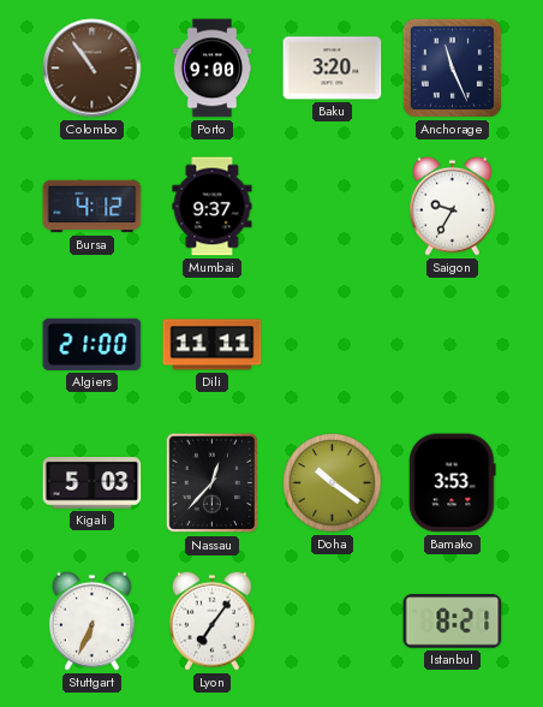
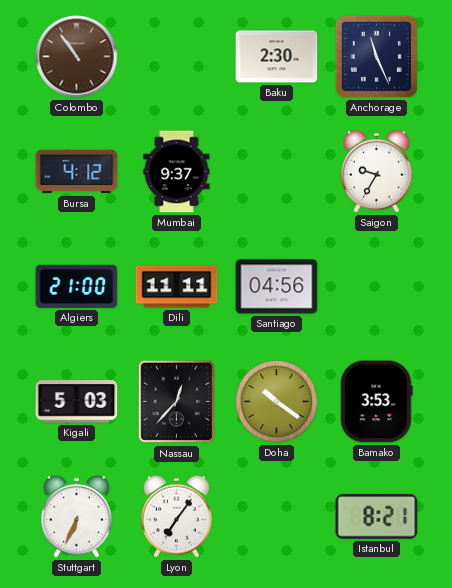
Porto: 9:00 -> none (213, 69)
Baku: 3:20 -> 2:30 (277, 57)
Santiago: none -> 04:56 (277, 287)
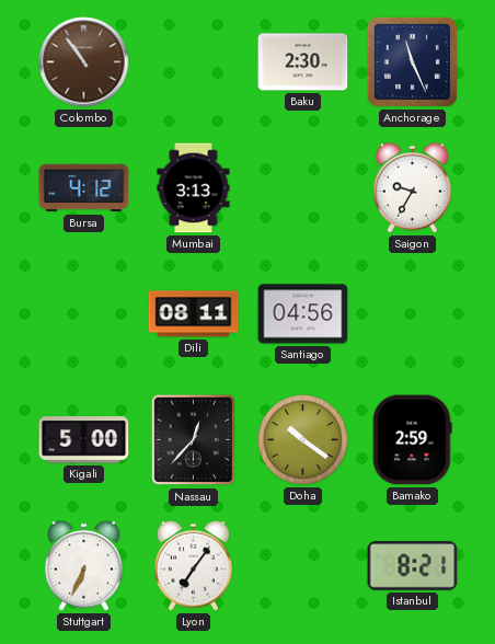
Mumbai: 9:37 -> 3:13 (194, 188)
Algiers: 21:00 -> none (77, 286)
Dili: 11:11 -> 08:11 (194, 314)
Kigali: 5:03 -> 5:00 (84, 440)
Bamako: 3:53 -> 2:59 (413, 440)
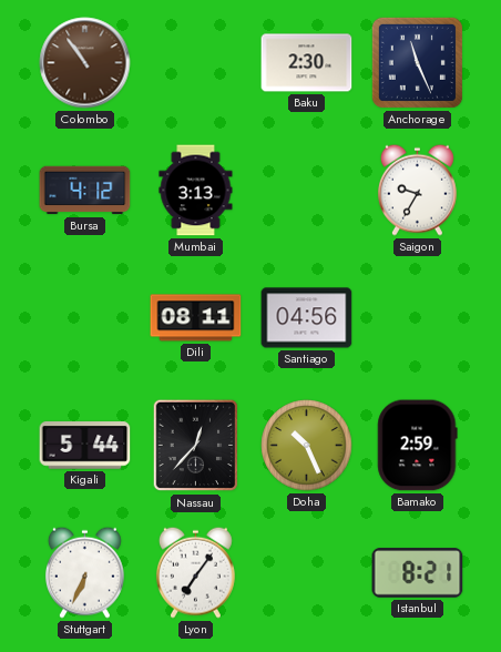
Kigali: 5:00 -> 5:44 (85, 446)
Doha: 10:21 -> 10:26 (307, 446)
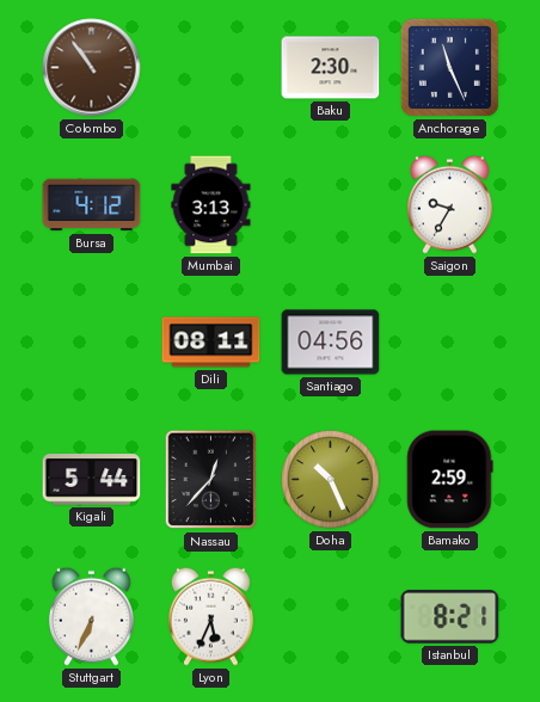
Lyon: 7:06 -> 5:34 (210, 616)
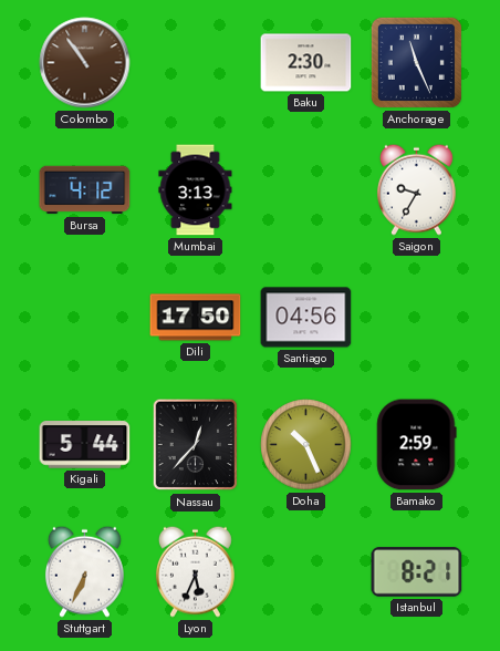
Dili: 08:11 -> 17:50 (196, 318)
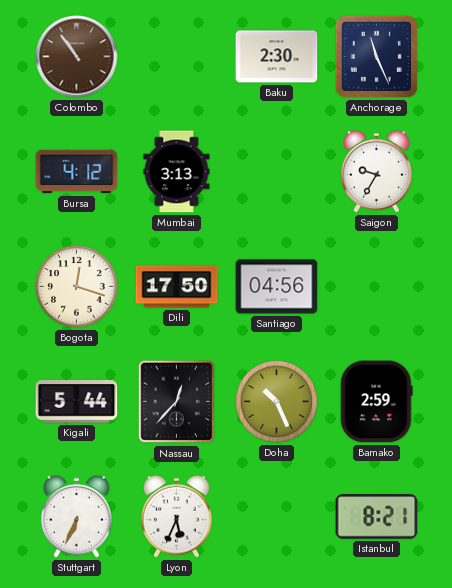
Bogota: none -> 12:18 (77, 287)
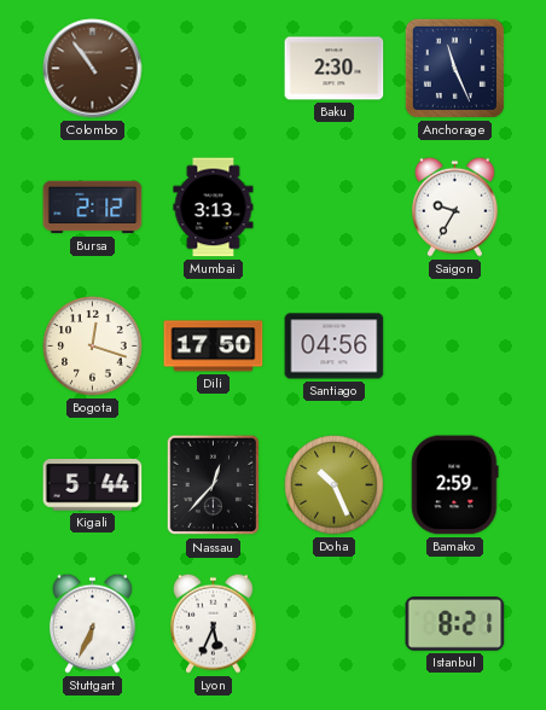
Bursa: 4:12 -> 2:12 (93, 208)
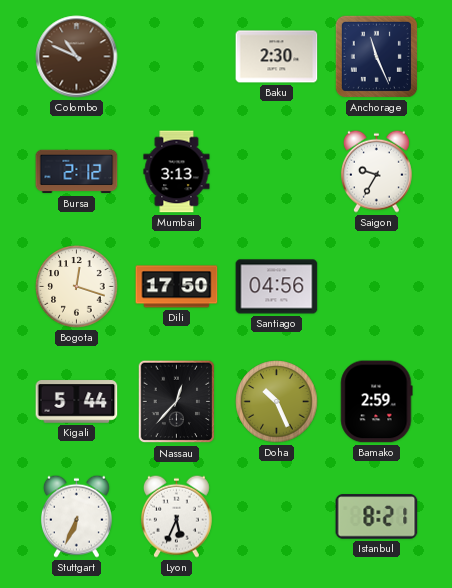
Colombo: 10:54 -> 10:49 (77, 57)
